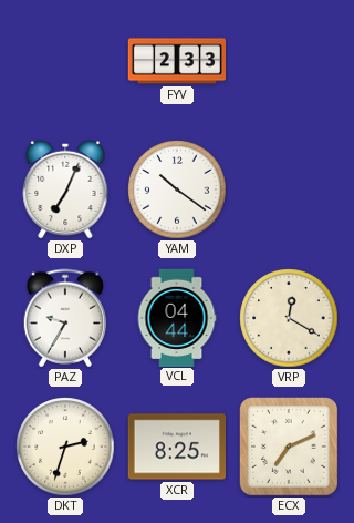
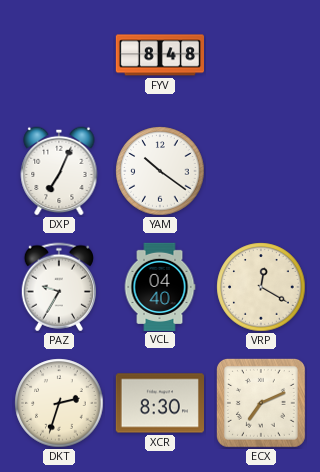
FYV: 2:33 -> 8:48 (159, 55)
VCL: 04:44 -> 04:40 (160, 286)
XCR: 8:25 -> 8:30 (159, 403)
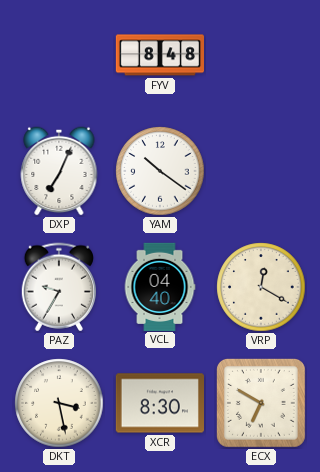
DKT: 2:33 -> 3:28 (59, 403)
ECX: 7:11 -> 6:50 (261, 403)
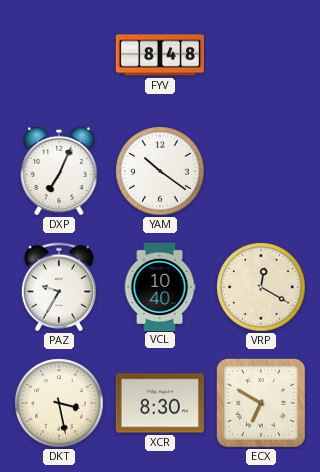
VCL: 04:40 -> 10:40 (160, 286)
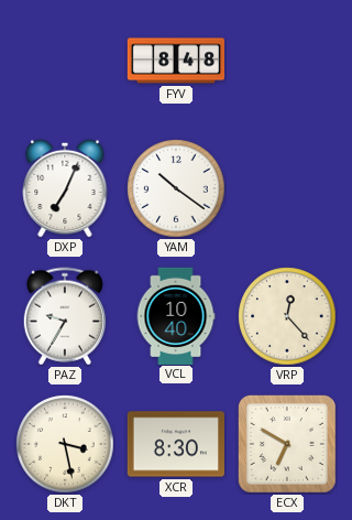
VRP: 12:20 -> 12:23 (287, 316)
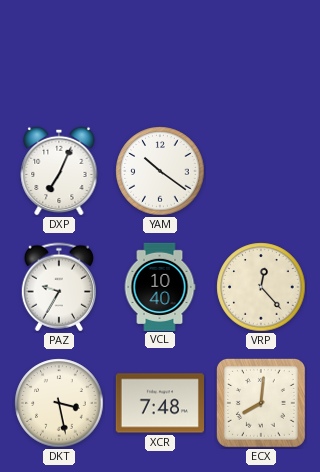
FYV: 8:48 -> none (175, 61)
XCR: 8:30 -> 7:48 (159, 403)
ECX: 6:50 -> 8:01 (261, 403)
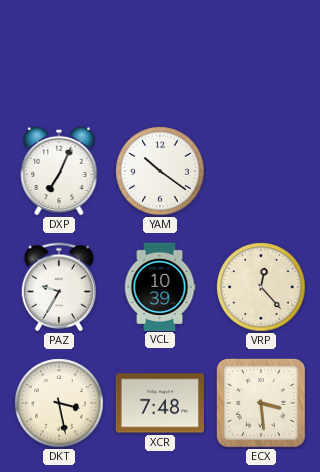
VCL: 10:40 -> 10:39 (160, 286)
ECX: 8:01 -> 3:29 (261, 403)
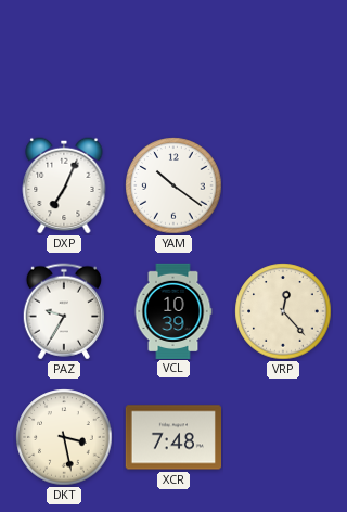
ECX: 3:29 -> none (261, 403)
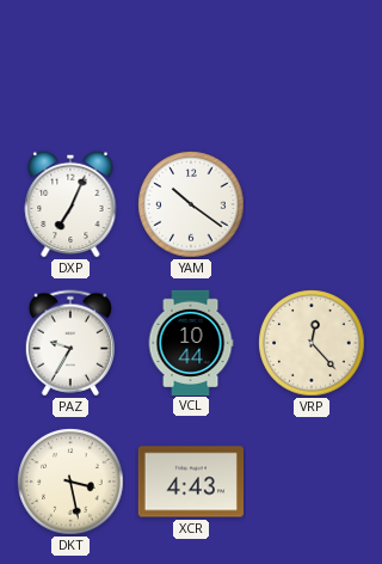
VCL: 10:39 -> 10:44 (191, 342)
XCR: 7:48 -> 4:43 (190, 482)
